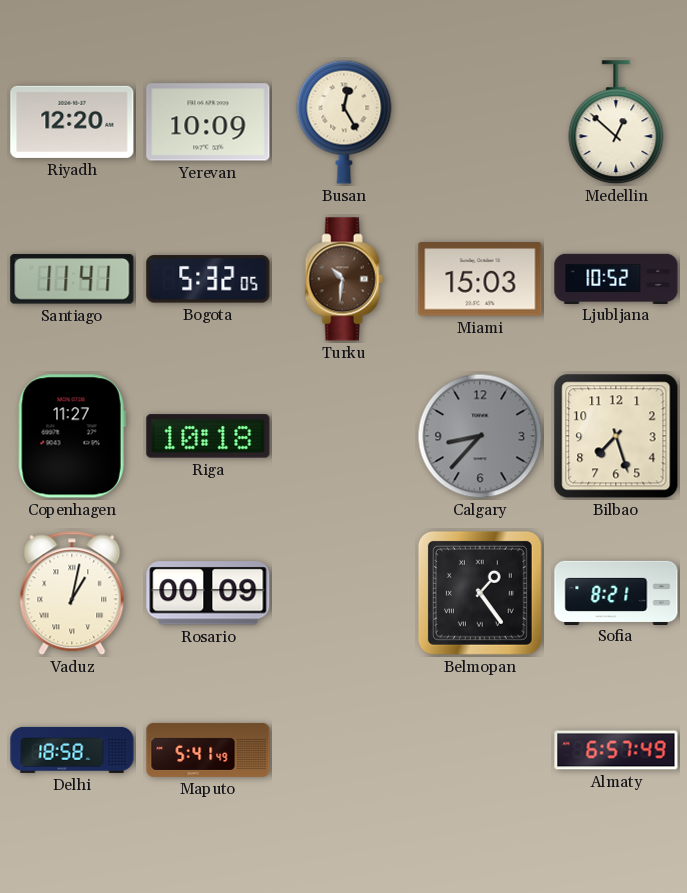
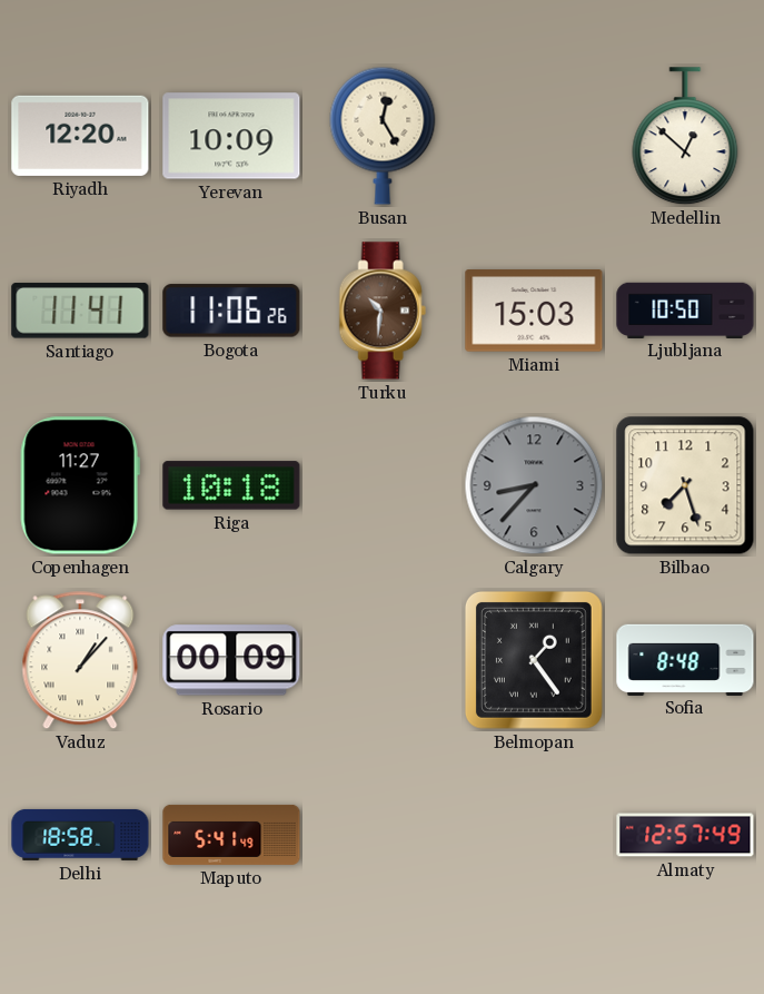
Bogota: 5:32 -> 11:06 (231, 311)
Ljubljana: 10:52 -> 10:50 (685, 309)
Vaduz: 1:02 -> 1:07 (80, 660)
Sofia: 8:21 -> 8:48 (685, 659)
Almaty: 6:57 -> 12:57 (685, 835)
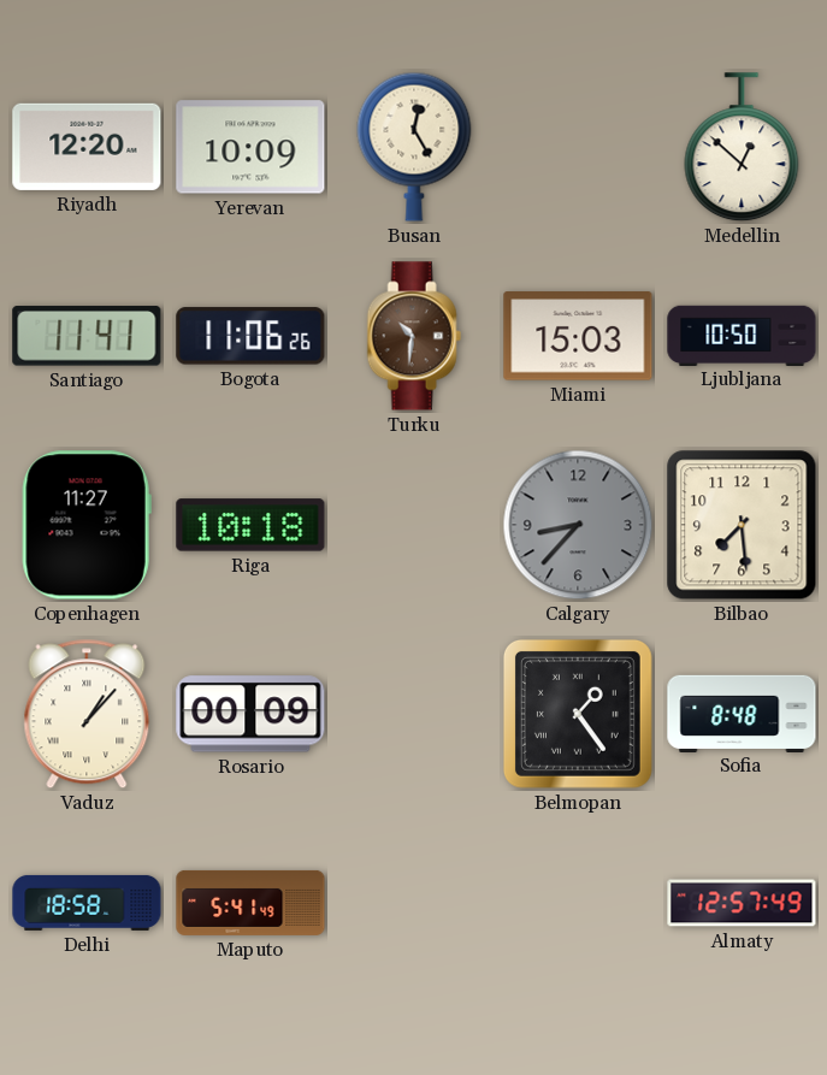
Bilbao: 7:27 -> 7:29 (742, 525)
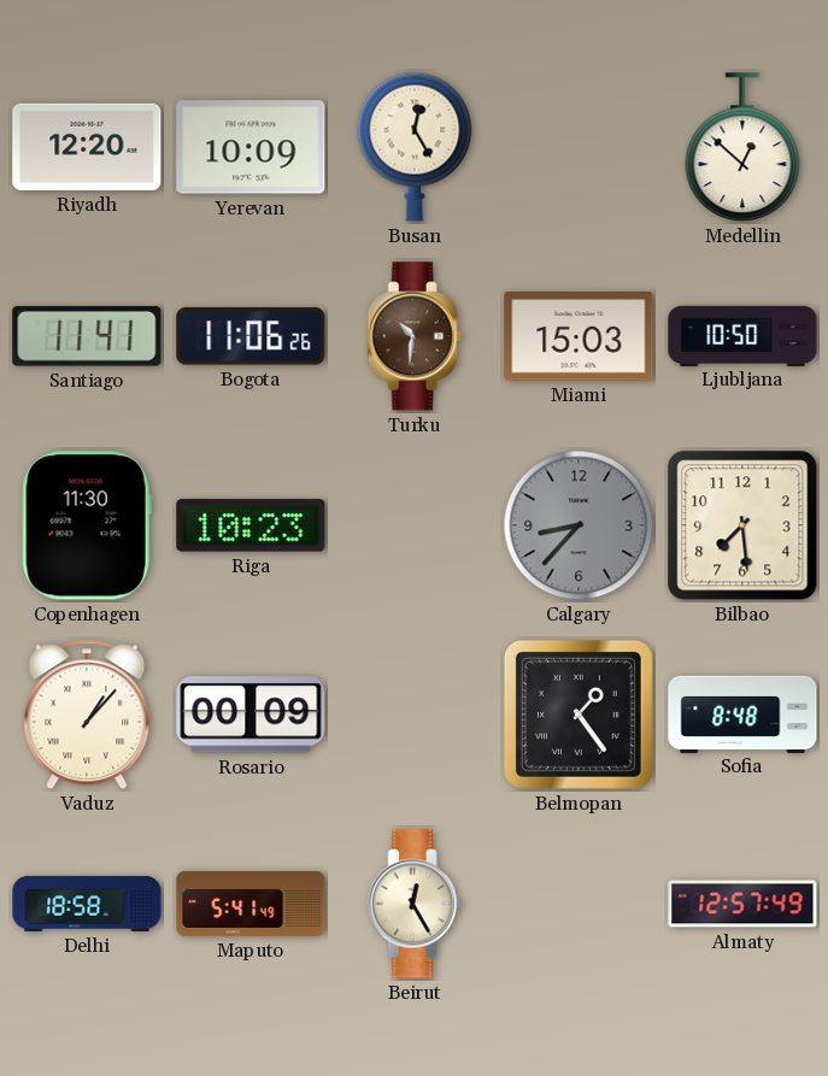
Copenhagen: 11:27 -> 11:30 (87, 525)
Riga: 10:18 -> 10:23 (251, 525)
Beirut: none -> 12:25 (415, 904)
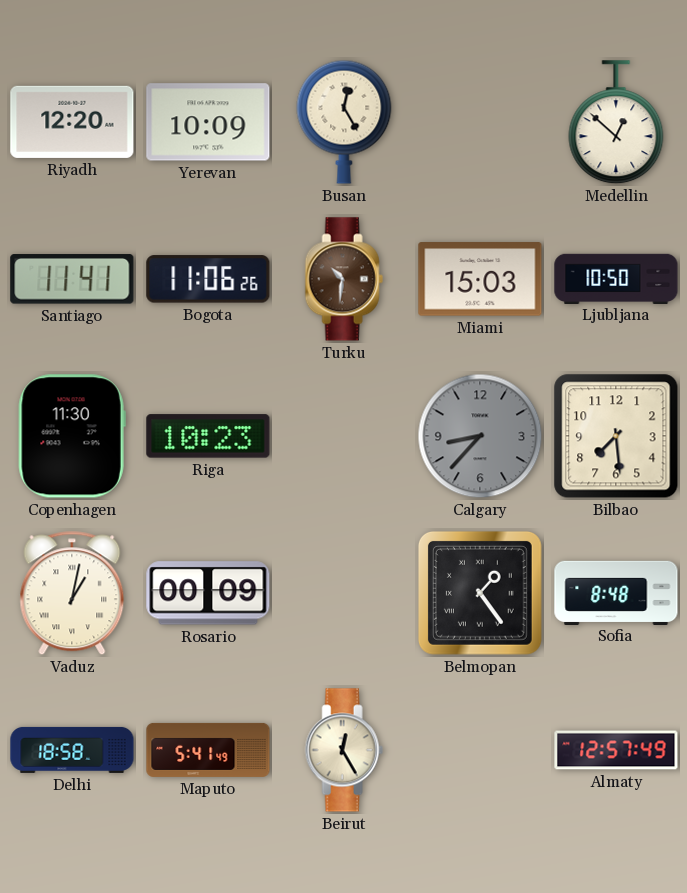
Vaduz: 1:07 -> 1:02 (72, 593)
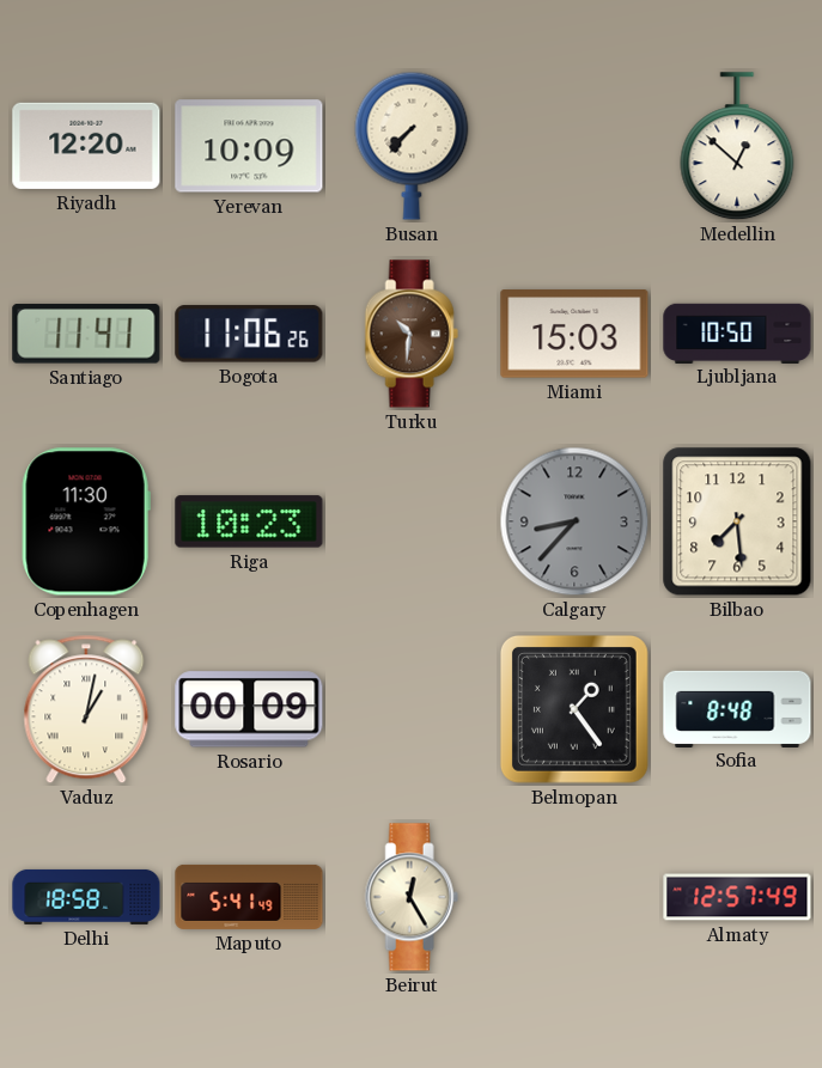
Busan: 12:25 -> 7:37 (412, 146)
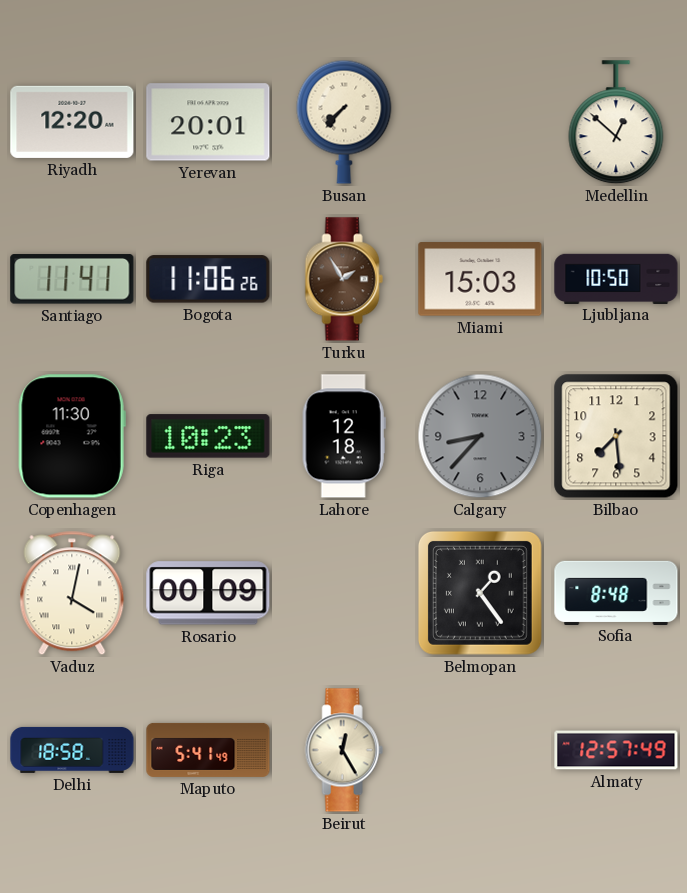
Yerevan: 10:09 -> 20:01 (208, 122)
Turku: 10:31 -> 1:55 (344, 279)
Lahore: none -> 12:18 (344, 436)
Vaduz: 1:02 -> 4:02 (72, 593)
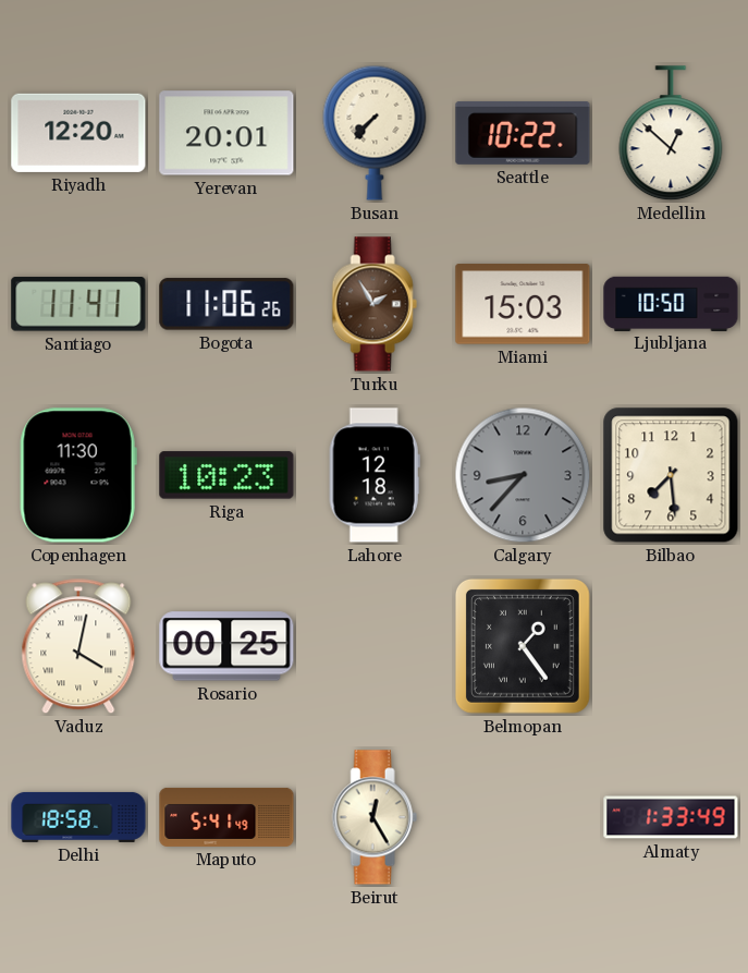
Seattle: none -> 10:22 (523, 133)
Rosario: 00:09 -> 00:25 (226, 646)
Sofia: 8:48 -> none (616, 592)
Almaty: 12:57 -> 1:33 (671, 817)
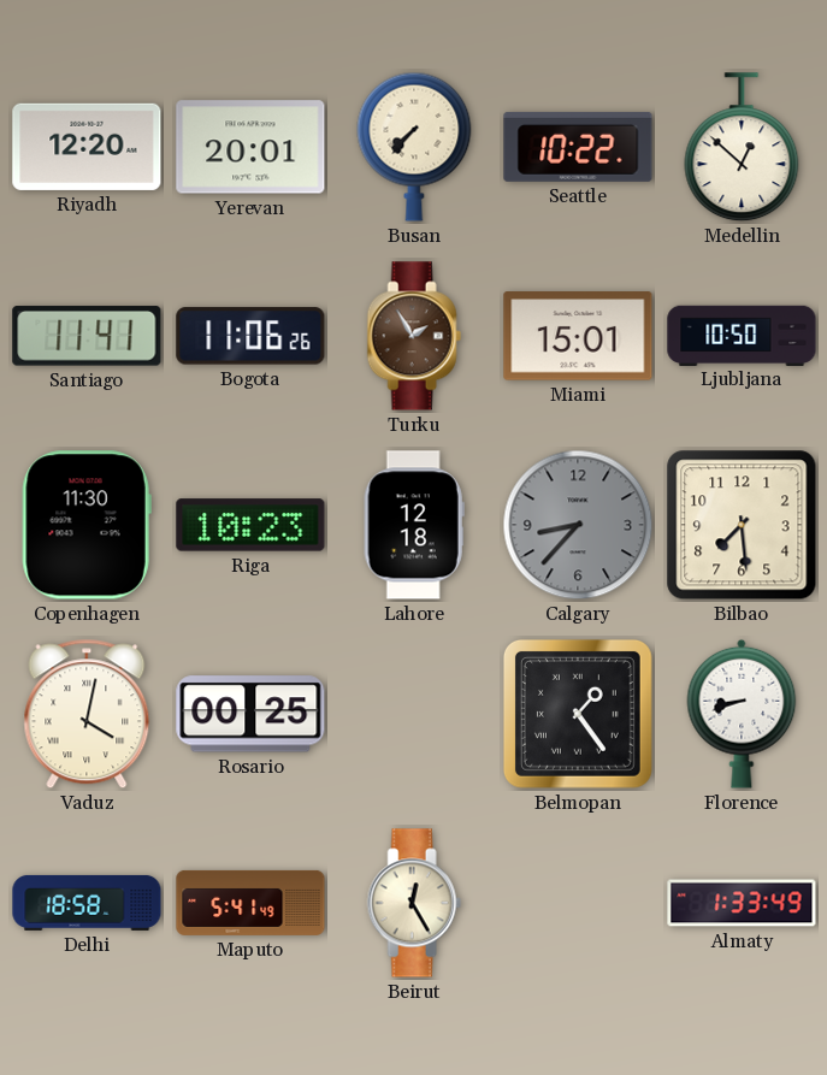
Miami: 15:03 -> 15:01 (578, 336)
Florence: none -> 8:42 (742, 714)
